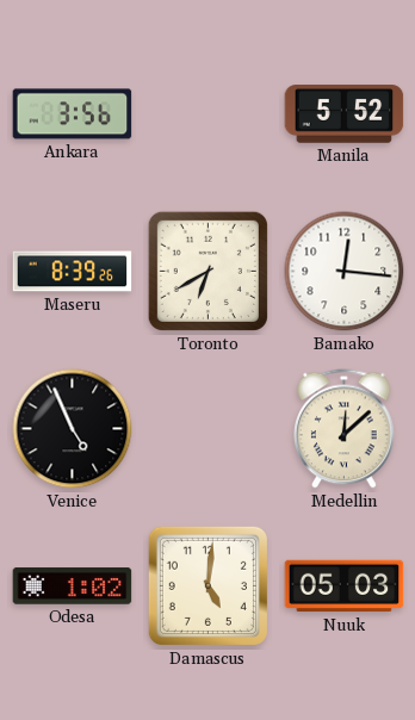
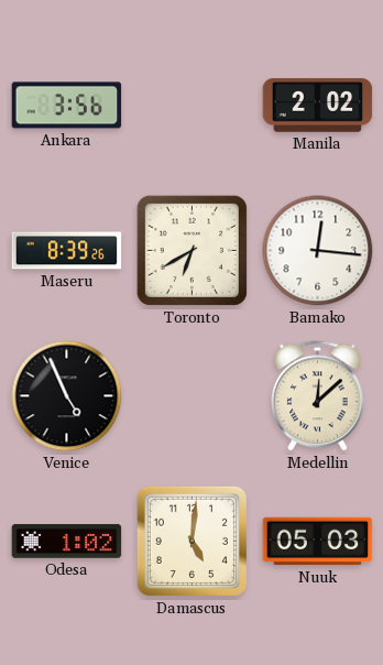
Manila: 5:52 -> 2:02 (318, 106)
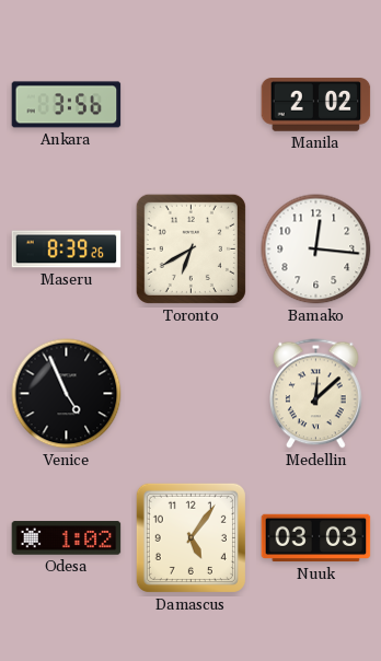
Damascus: 5:01 -> 5:06 (190, 537)
Nuuk: 05:03 -> 03:03 (316, 538)
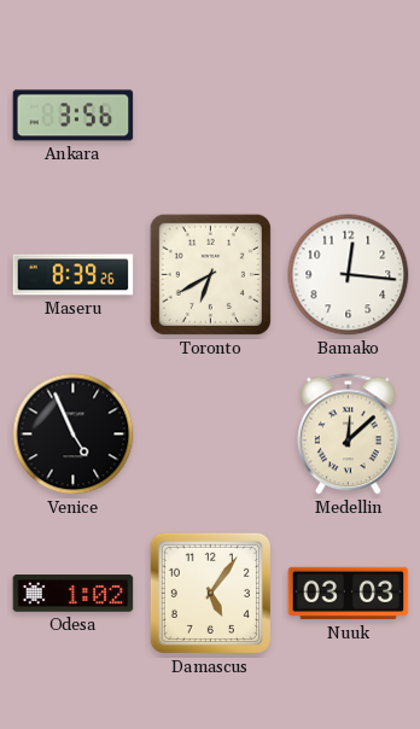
Manila: 2:02 -> none (316, 105)
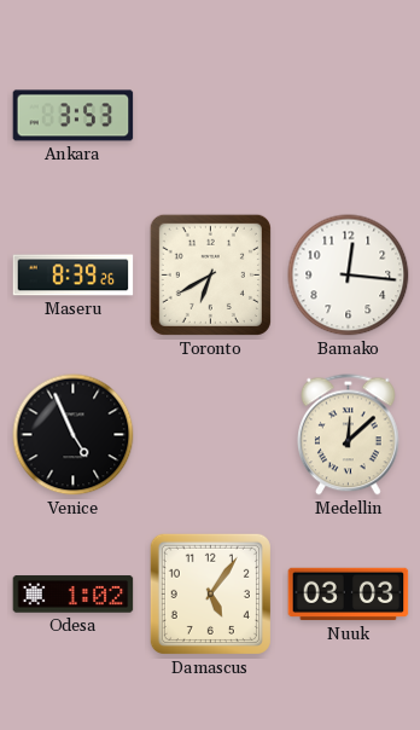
Ankara: 3:56 -> 3:53 (74, 116)
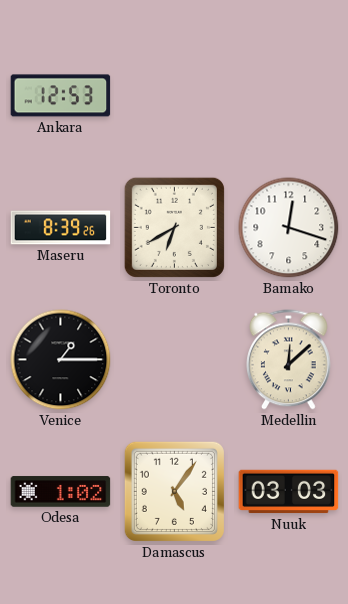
Ankara: 3:53 -> 12:53 (61, 96)
Bamako: 12:16 -> 12:18 (289, 228)
Venice: 4:56 -> 1:15 (61, 360)
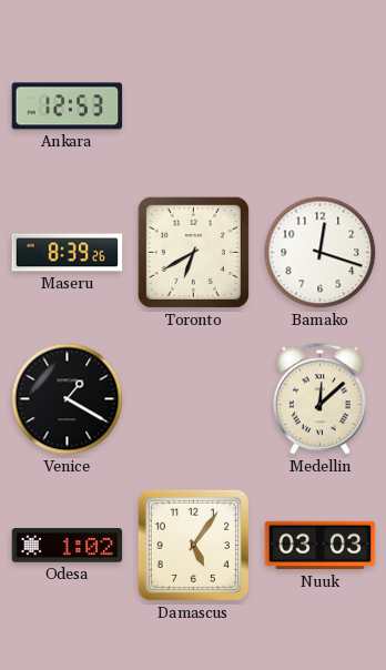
Venice: 1:15 -> 1:20 (68, 399)
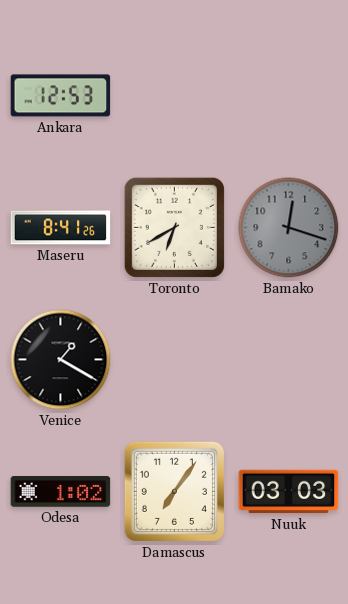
Maseru: 8:39 -> 8:41 (61, 228)
Bamako dial: white -> grey (289, 228)
Medellin: 12:08 -> none (321, 399)
Damascus: 5:06 -> 7:06 (174, 491)
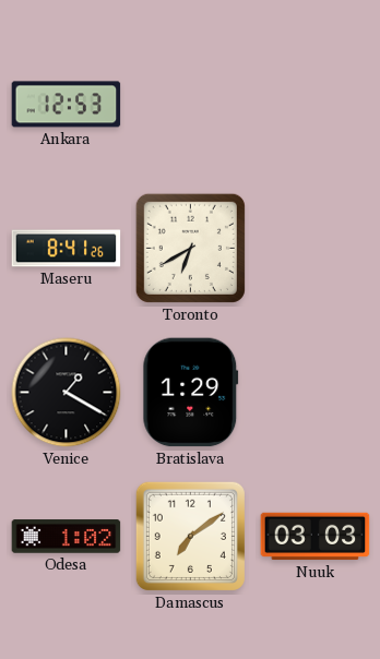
Bamako: 12:18 -> none (289, 228)
Bratislava: none -> 1:29 (191, 393)
Damascus: 7:06 -> 7:09 (190, 536)
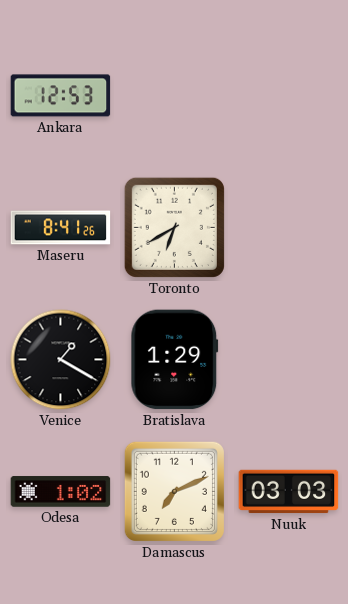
Damascus: 7:09 -> 7:11 (174, 491)
